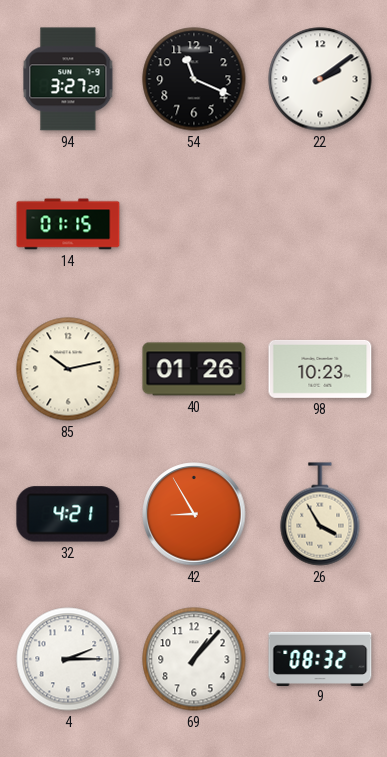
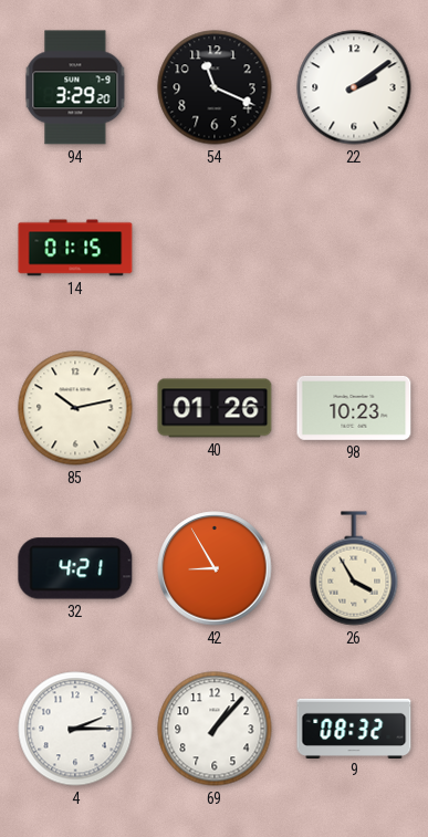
94: 3:27 -> 3:29 (75, 87)
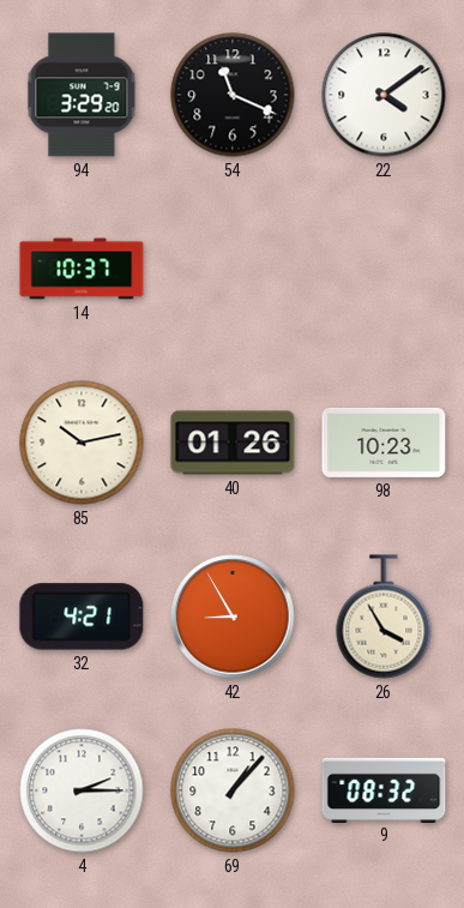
22: 2:09 -> 4:09 (384, 95)
14: 01:15 -> 10:37 (82, 269)
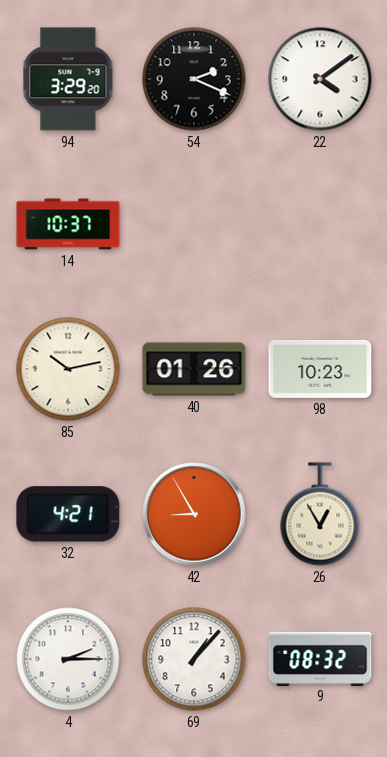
54: 11:19 -> 2:19 (194, 79)
26: 3:55 -> 12:55 (320, 514)
